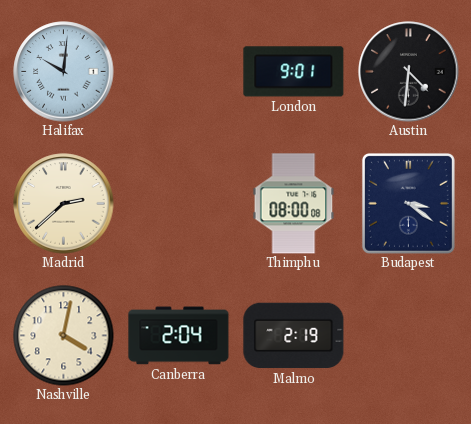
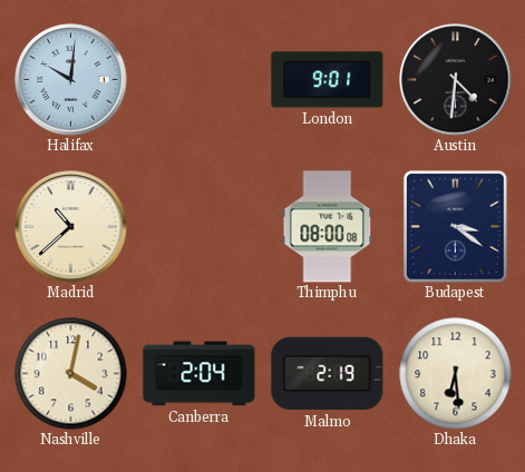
Madrid: 2:38 -> 10:38 (71, 227)
Dhaka: none -> 6:29 (456, 374)
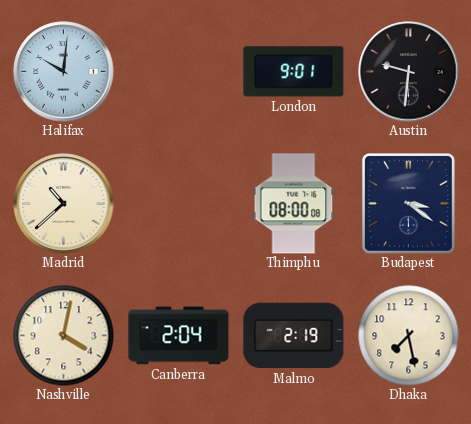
Austin: 4:31 -> 9:31 (409, 72)
Dhaka: 6:29 -> 7:28 (409, 336)
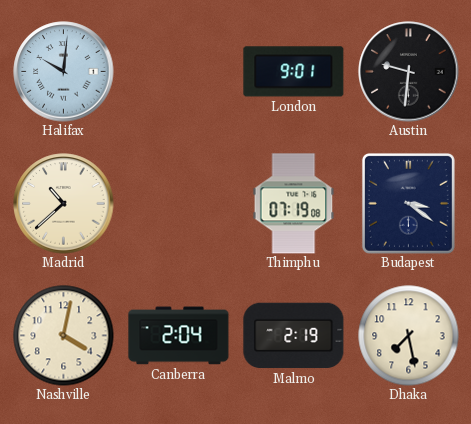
Thimphu: 08:00 -> 07:19 (294, 204)
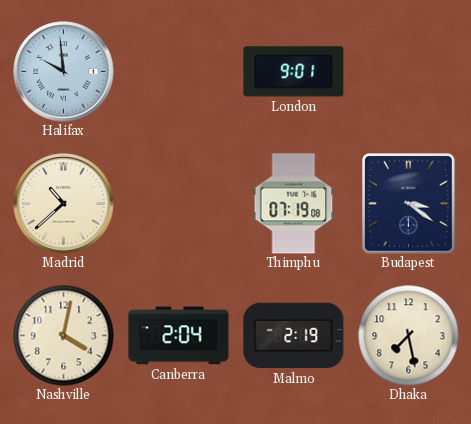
Halifax: 10:01 -> 9:59 (64, 72)
Austin: 9:31 -> none (409, 72)
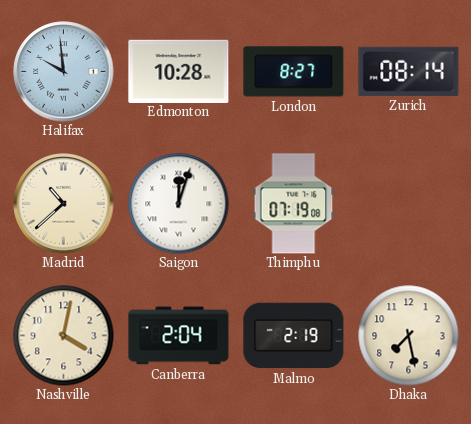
Edmonton: none -> 10:28 (179, 71)
London: 9:01 -> 8:27 (294, 72)
Zurich: none -> 08:14 (409, 71)
Saigon: none -> 12:03 (179, 204)
Budapest: 3:21 -> none (408, 203)
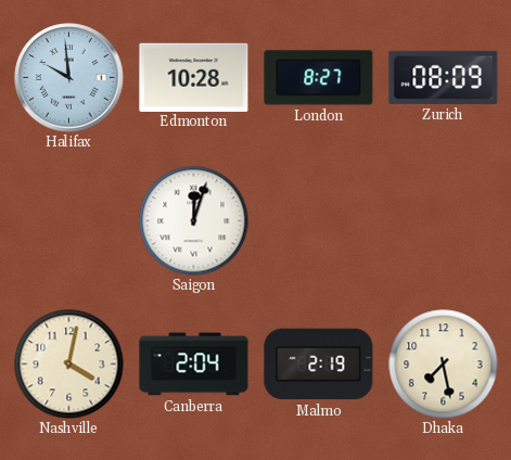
Zurich: 08:14 -> 08:09 (444, 77)
Madrid: 10:38 -> none (64, 204)
Thimphu: 07:19 -> none (294, 204)
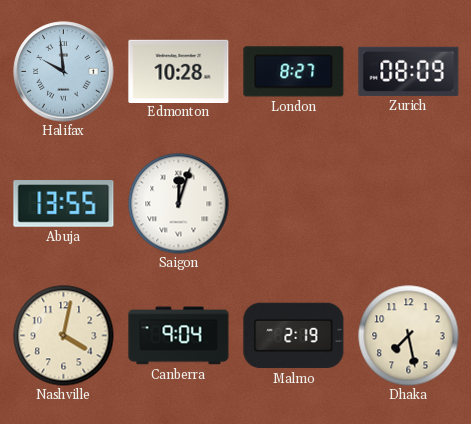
Abuja: none -> 13:55 (64, 204)
Canberra: 2:04 -> 9:04 (179, 336)
